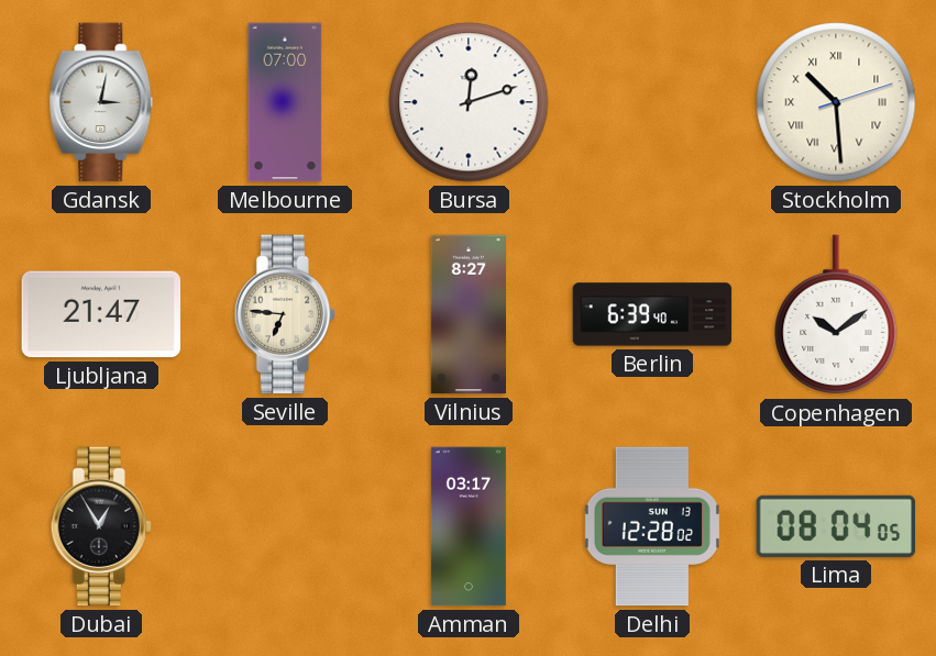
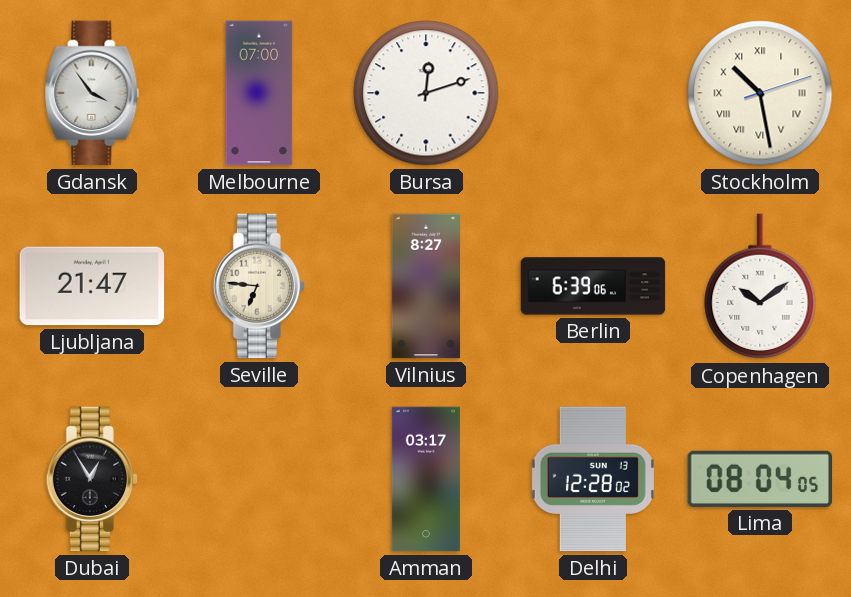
Gdansk: 3:02 -> 3:54 (92, 93)
Stockholm: 10:29 -> 10:28 (760, 93)
Berlin: 6:39:40 -> 6:39:06 (593, 286)
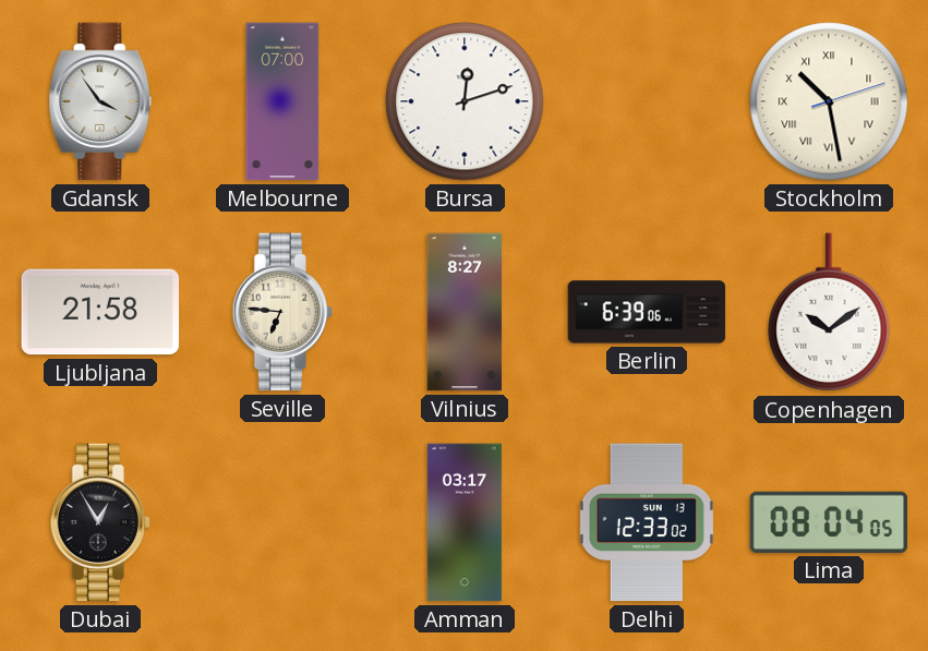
Ljubljana: 21:47 -> 21:58 (100, 312)
Delhi: 12:28 -> 12:33 (647, 522)
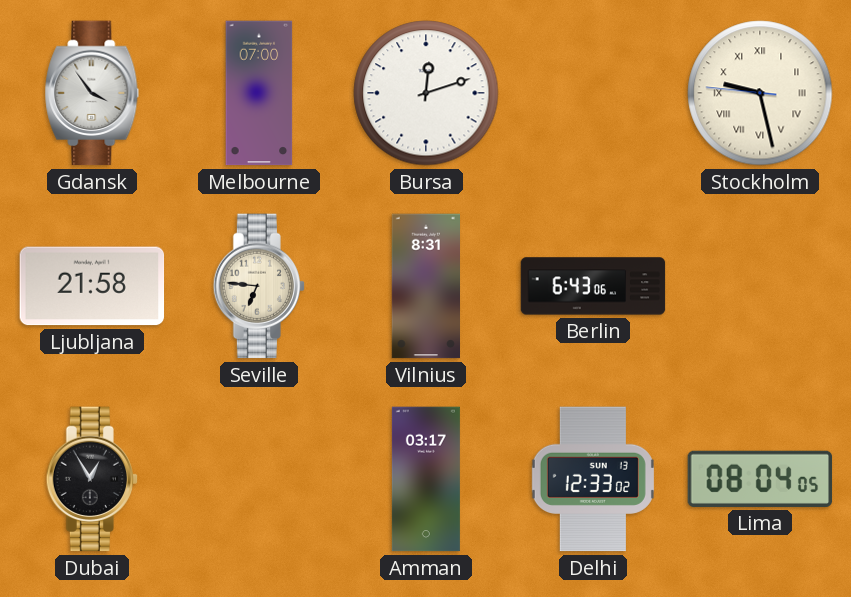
Stockholm: 10:28 -> 9:27 (760, 93)
Vilnius: 8:27 -> 8:31 (425, 286)
Berlin: 6:39 -> 6:43 (593, 286)
Copenhagen: 10:09 -> none (829, 313)
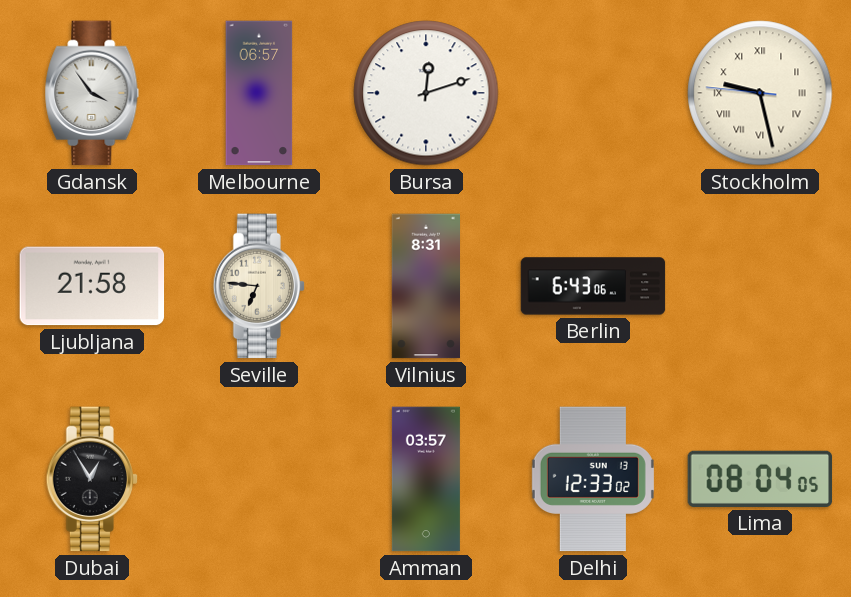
Melbourne: 07:00 -> 06:57 (259, 93)
Amman: 03:17 -> 03:57 (426, 479)
